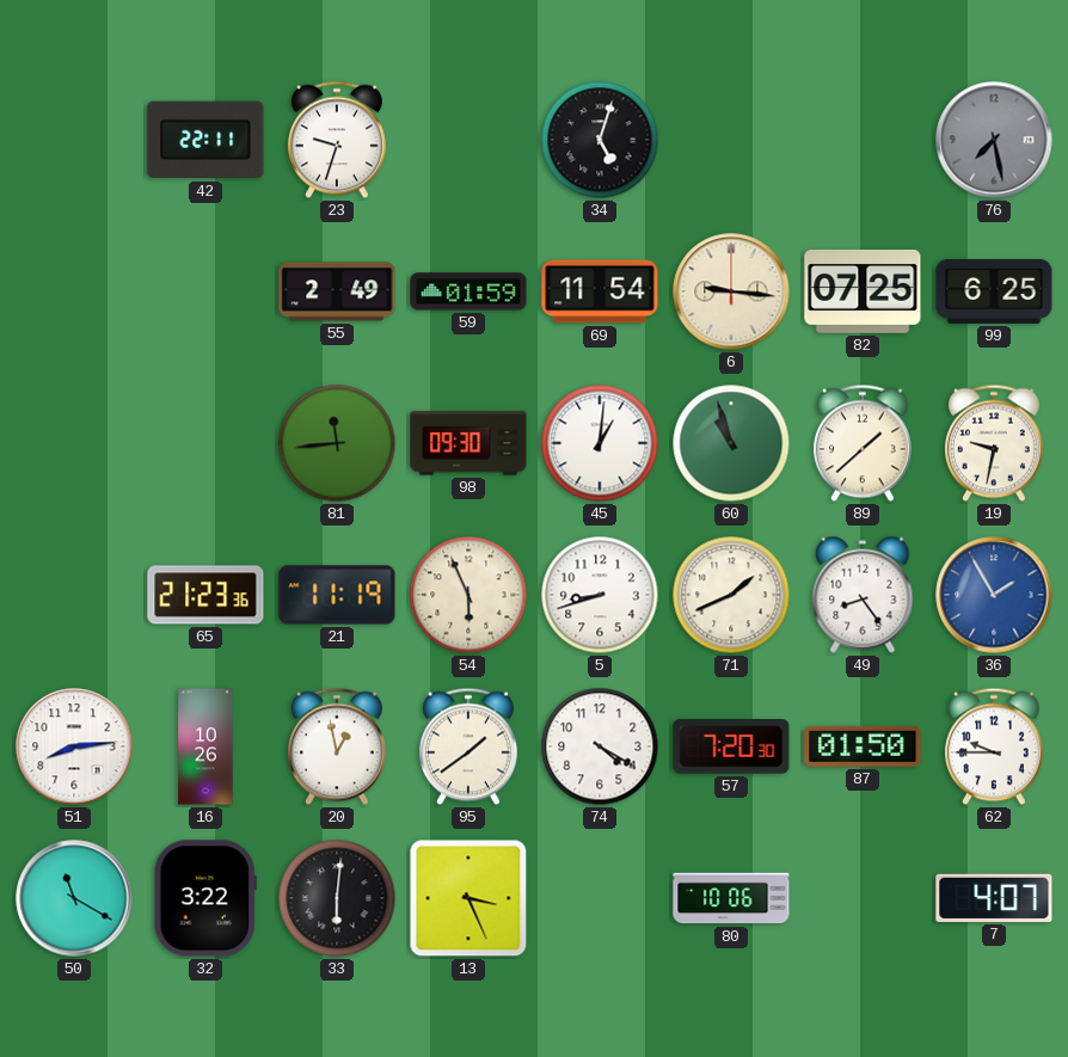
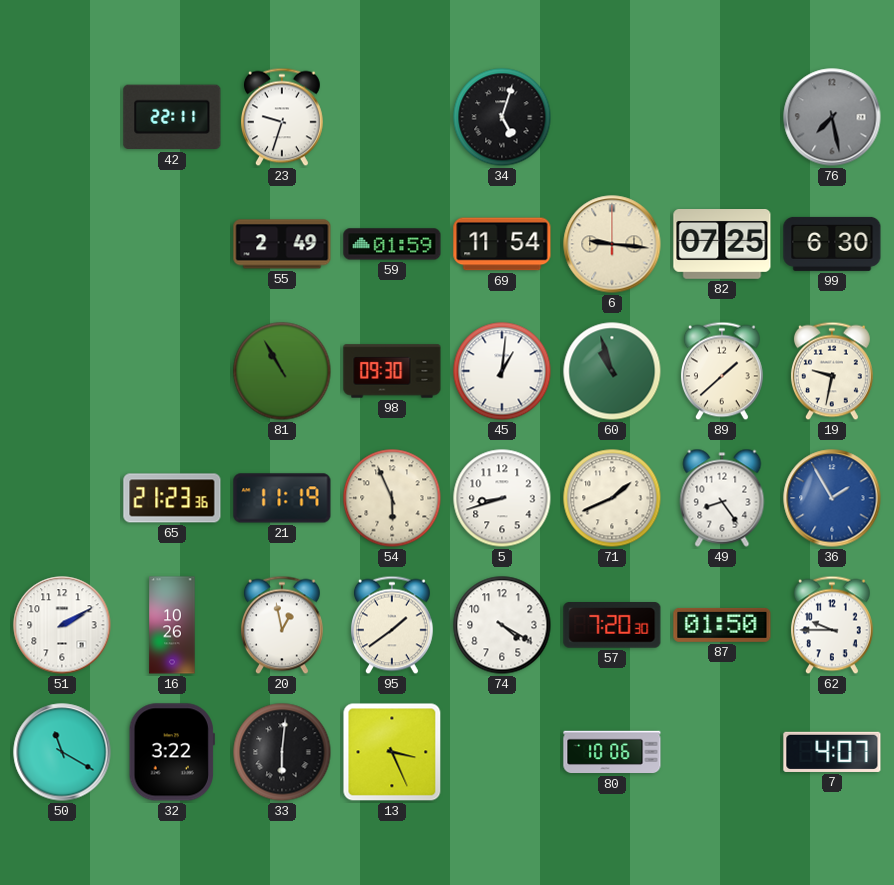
99: 6:25 -> 6:30 (832, 244)
81: 11:44 -> 10:55 (282, 371)
51: 8:14 -> 2:10 (62, 625)
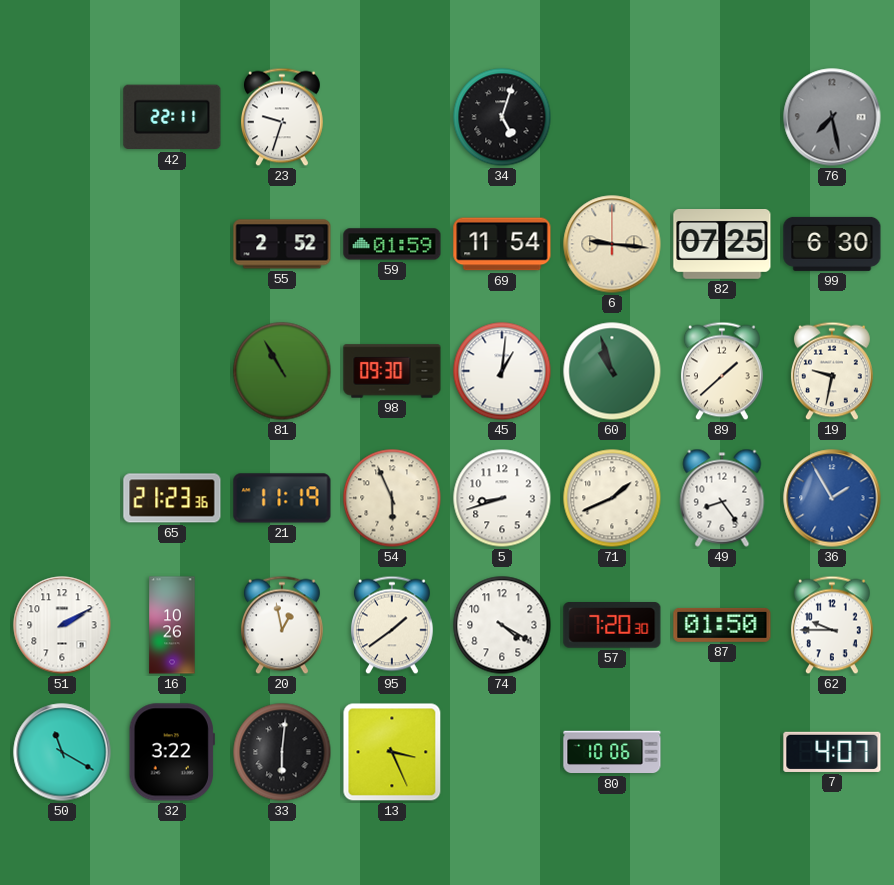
55: 2:49 -> 2:52 (282, 244)
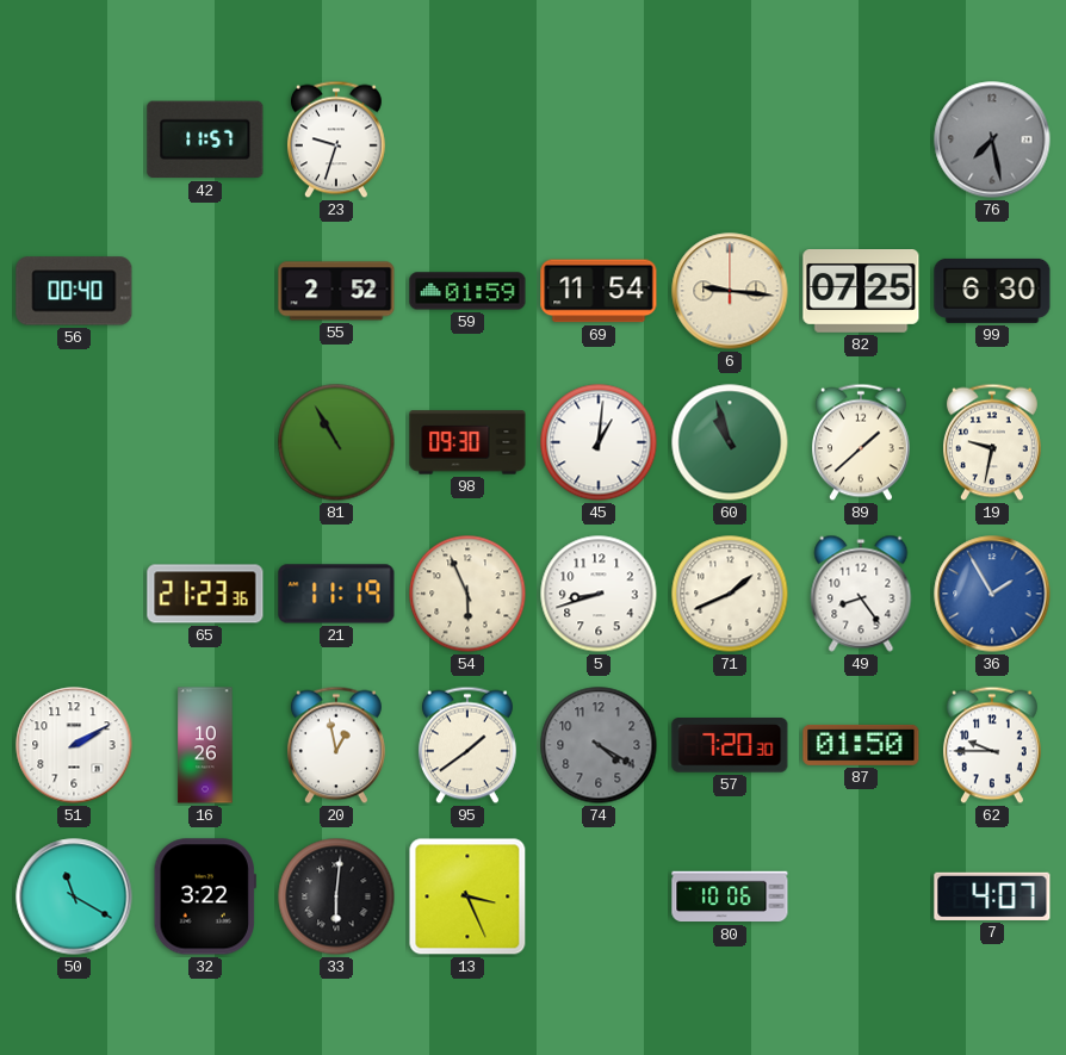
42: 22:11 -> 11:57 (205, 139)
34: 5:03 -> none (502, 117)
56: none -> 00:40 (74, 291)
74 dial: white -> grey (599, 745)
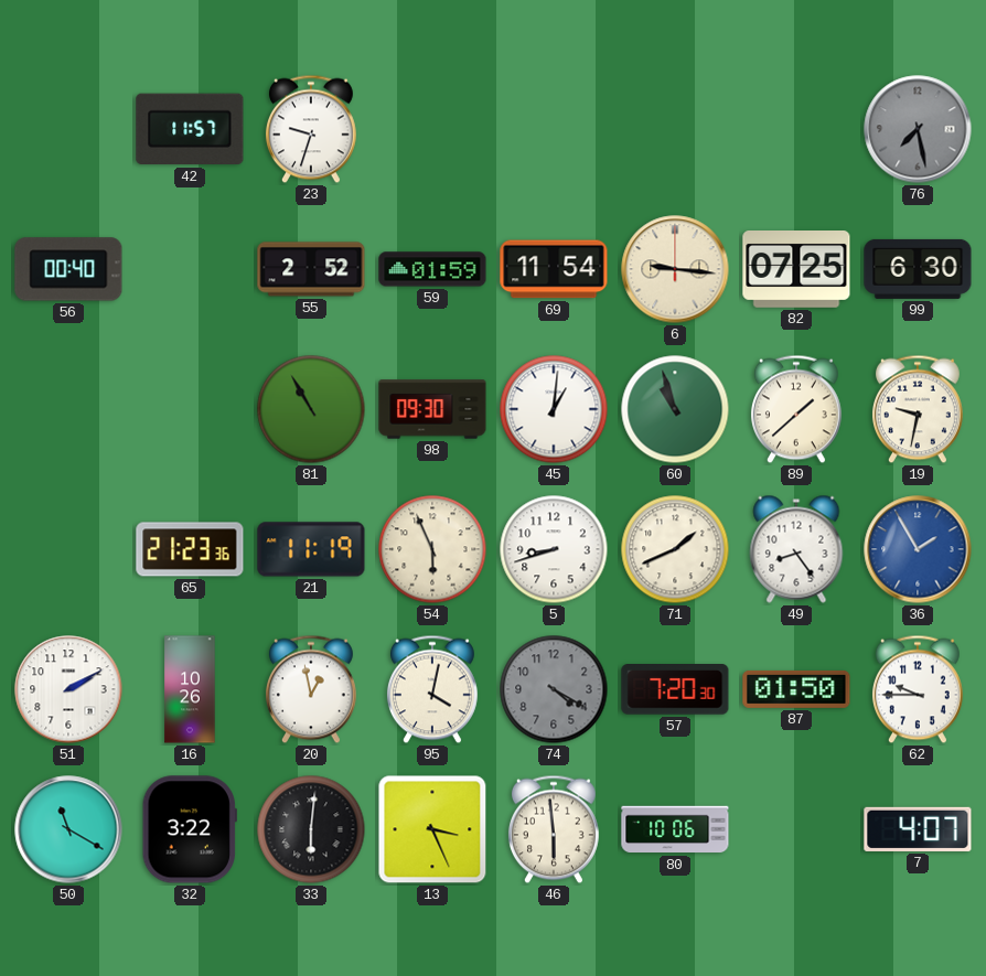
95: 1:39 -> 4:02 (432, 689)
46: none -> 5:59 (554, 829)
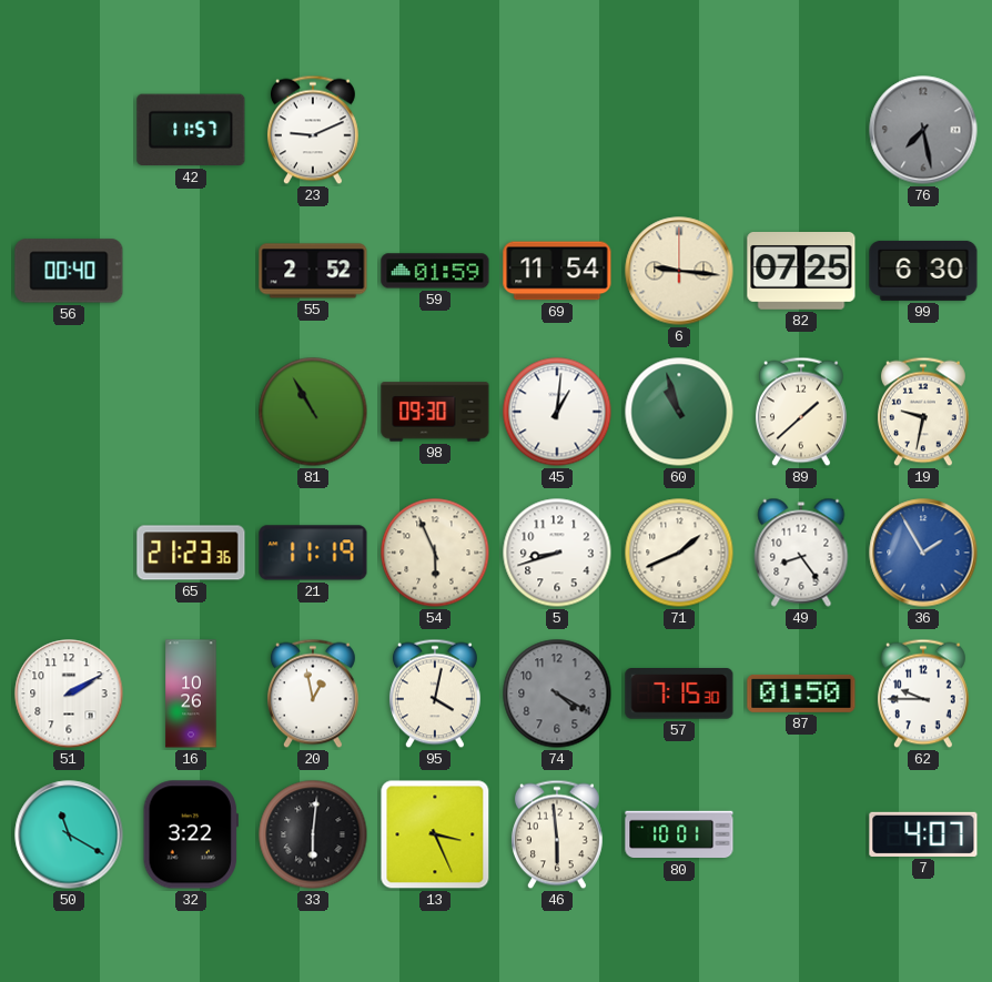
23: 9:33 -> 9:11 (313, 130)
57: 7:20 -> 7:15 (679, 695)
80: 10:06 -> 10:01 (679, 834)
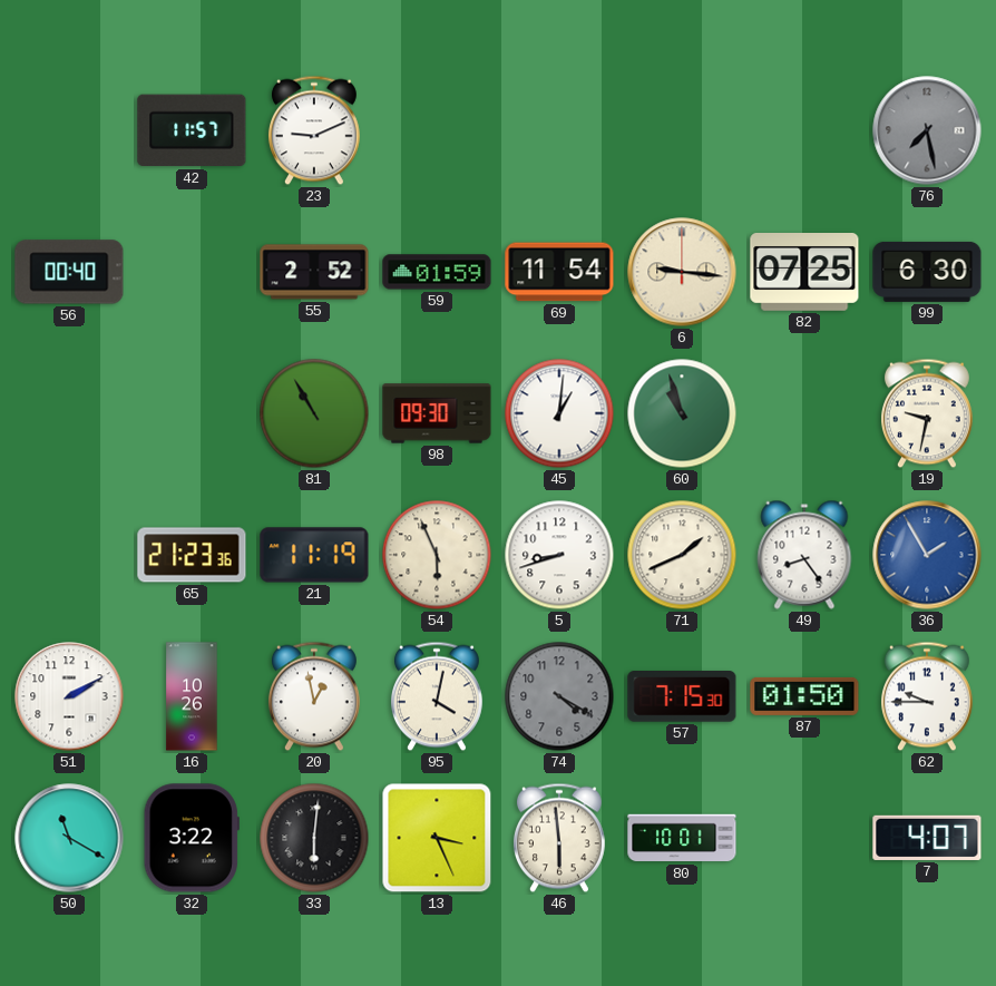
89: 1:38 -> none (801, 412)
